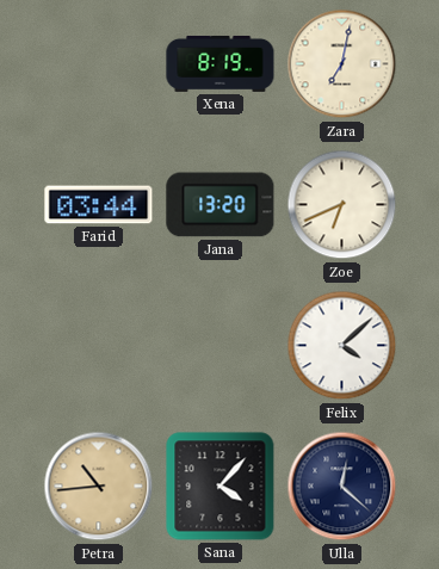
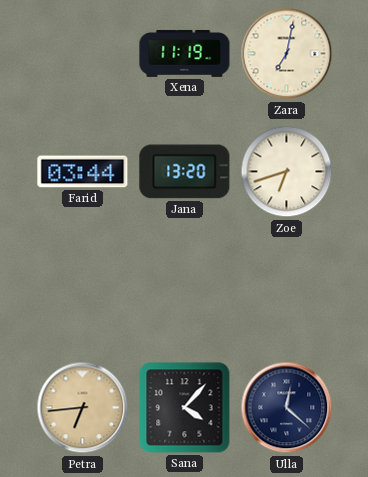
Xena: 8:19 -> 11:19 (185, 53)
Zoe: 6:41 -> 6:42 (287, 172)
Felix: 4:08 -> none (342, 346)
Petra: 10:44 -> 6:44 (83, 408)
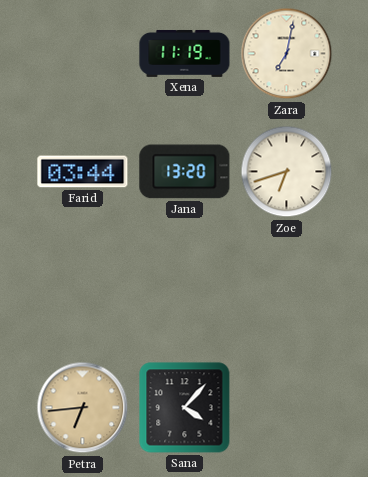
Ulla: 12:22 -> none (287, 408)
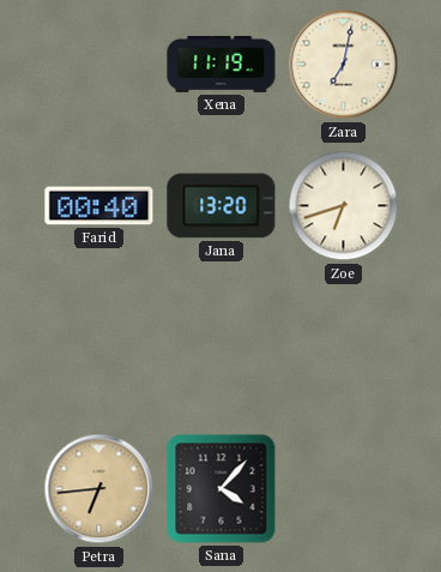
Farid: 03:44 -> 00:40 (99, 206)
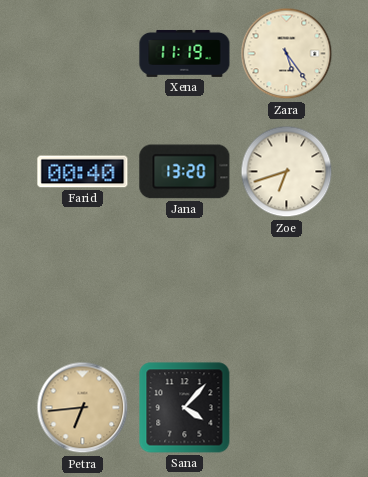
Zara: 7:02 -> 5:24 (287, 54)
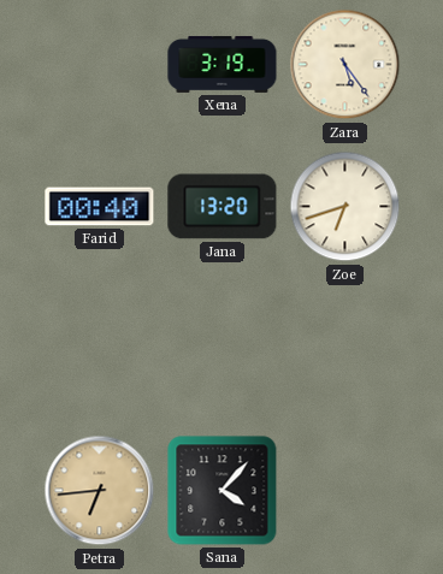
Xena: 11:19 -> 3:19 (223, 64)
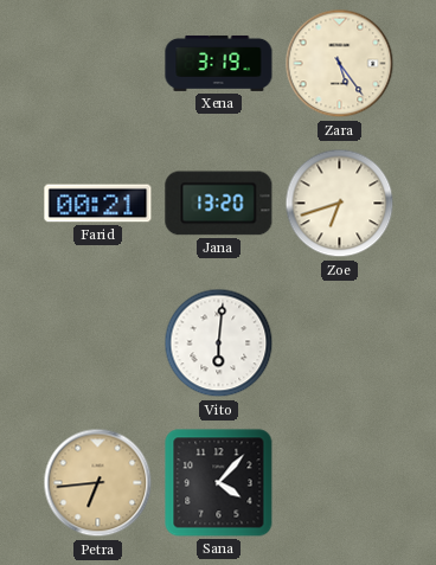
Farid: 00:40 -> 00:21 (98, 204)
Vito: none -> 6:01 (219, 344)
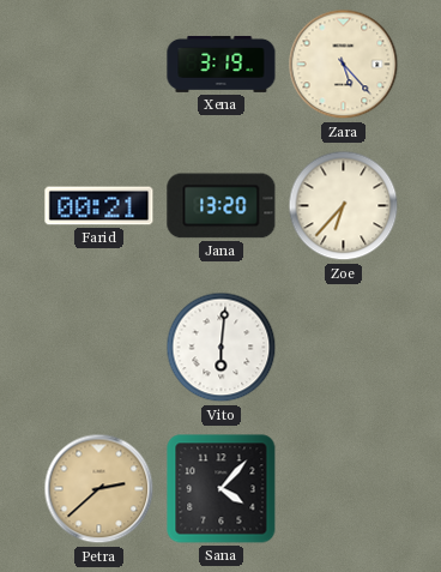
Zara: 5:24 -> 5:23 (344, 65)
Zoe: 6:42 -> 6:37 (344, 206)
Petra: 6:44 -> 2:38 (99, 489)
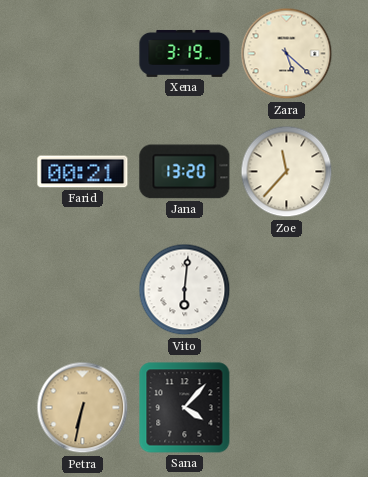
Zara: 5:23 -> 5:22 (287, 54)
Zoe: 6:37 -> 11:37 (287, 172)
Petra: 2:38 -> 6:32 (83, 408)
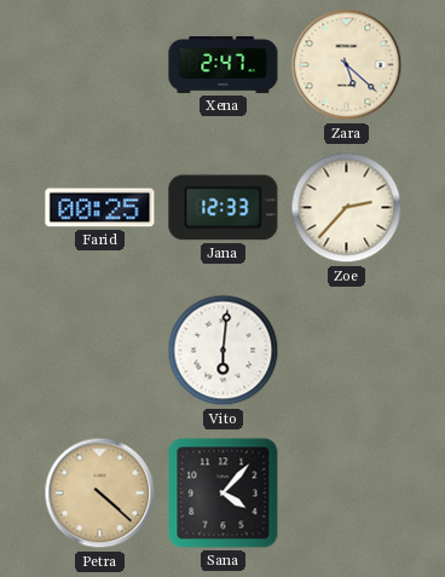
Xena: 3:19 -> 2:47 (224, 64)
Farid: 00:21 -> 00:25 (100, 208)
Jana: 13:20 -> 12:33 (224, 208)
Zoe: 11:37 -> 2:37 (347, 208)
Petra: 6:32 -> 4:22 (100, 494)
